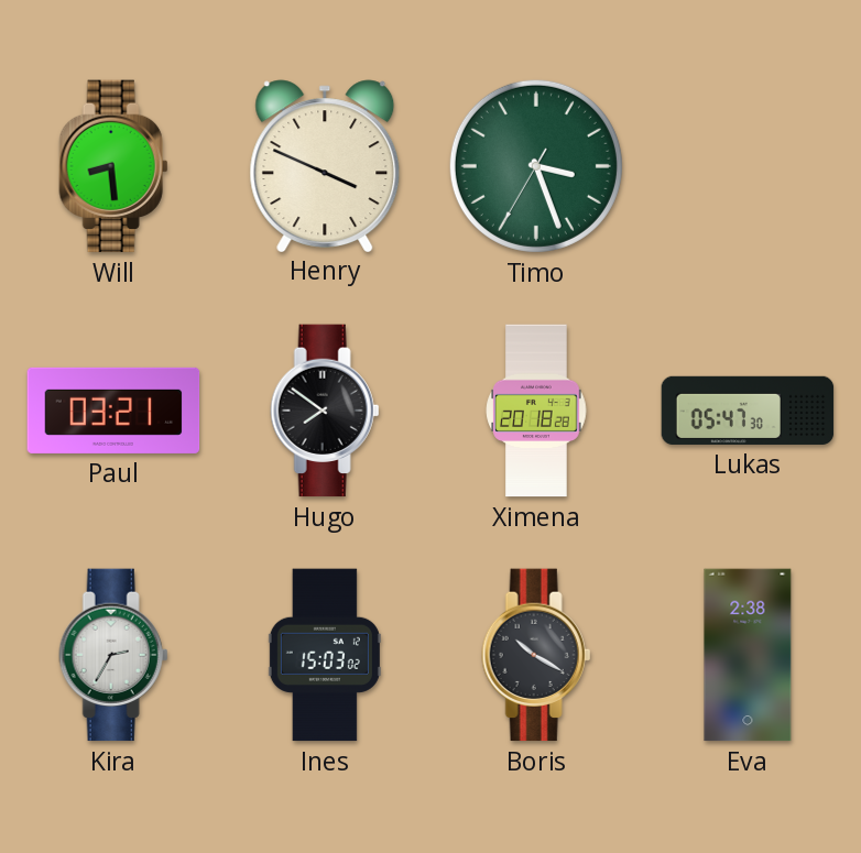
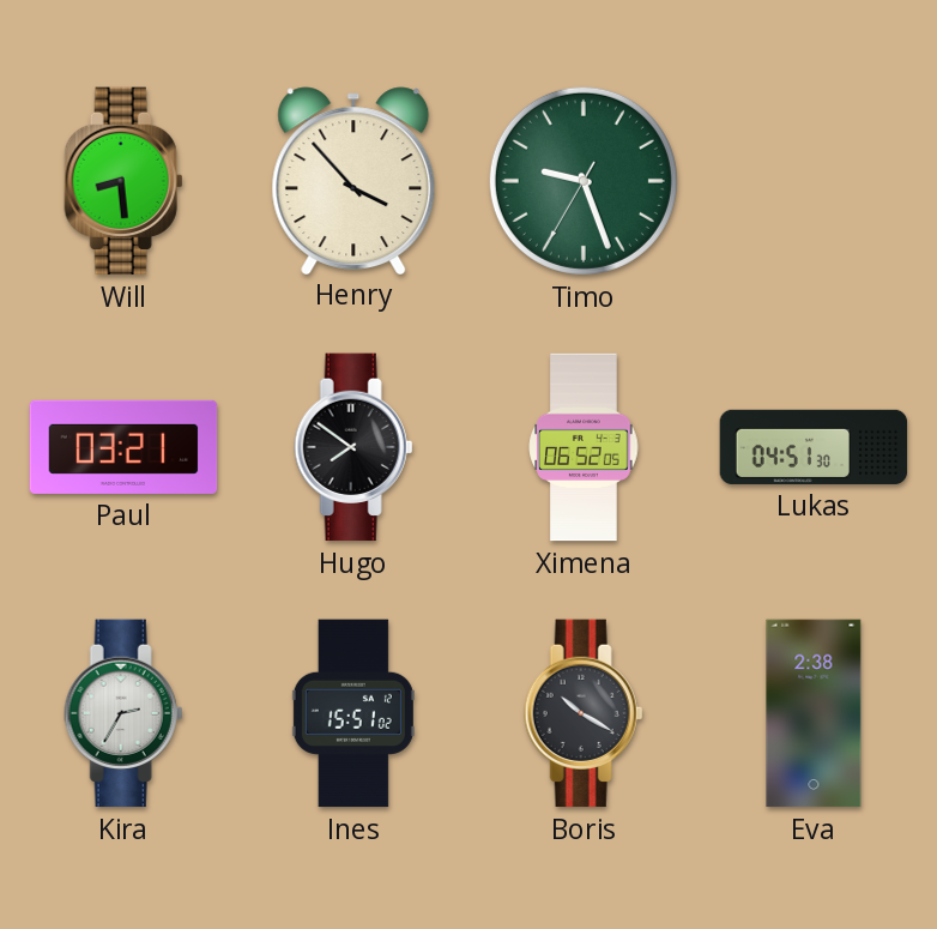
Henry: 3:49 -> 3:53 (353, 180)
Timo: 3:26 -> 9:26 (584, 181)
Ximena: 20:18 -> 06:52 (584, 447)
Lukas: 05:47 -> 04:51 (814, 447)
Ines: 15:03 -> 15:51 (353, 713)
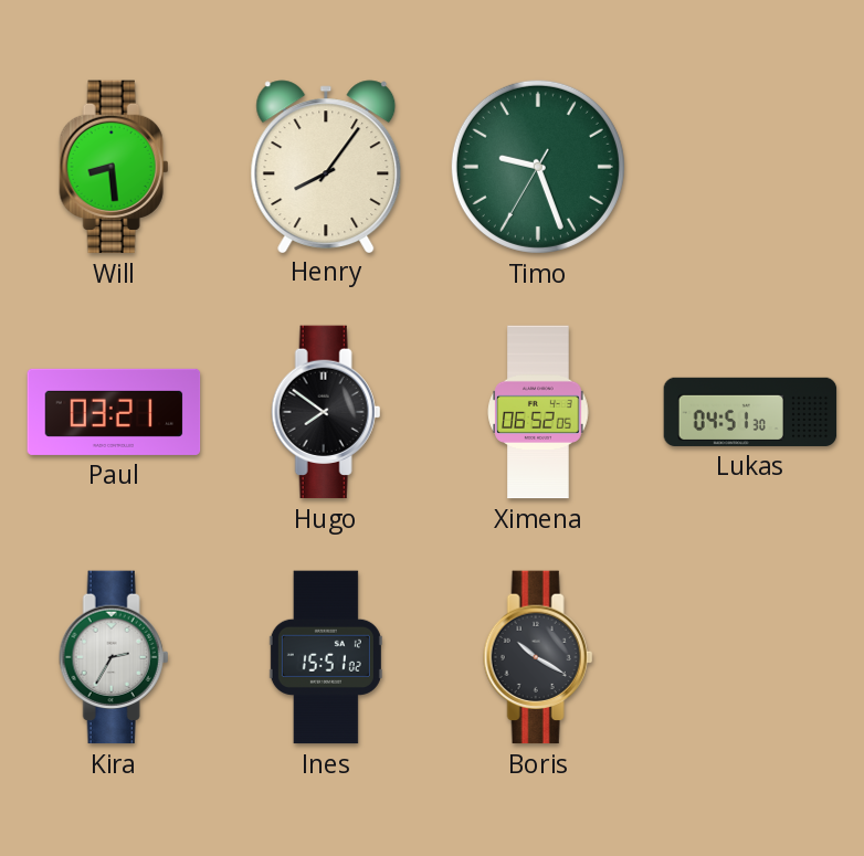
Henry: 3:53 -> 8:06 (326, 166)
Eva: 2:38 -> none (814, 713)
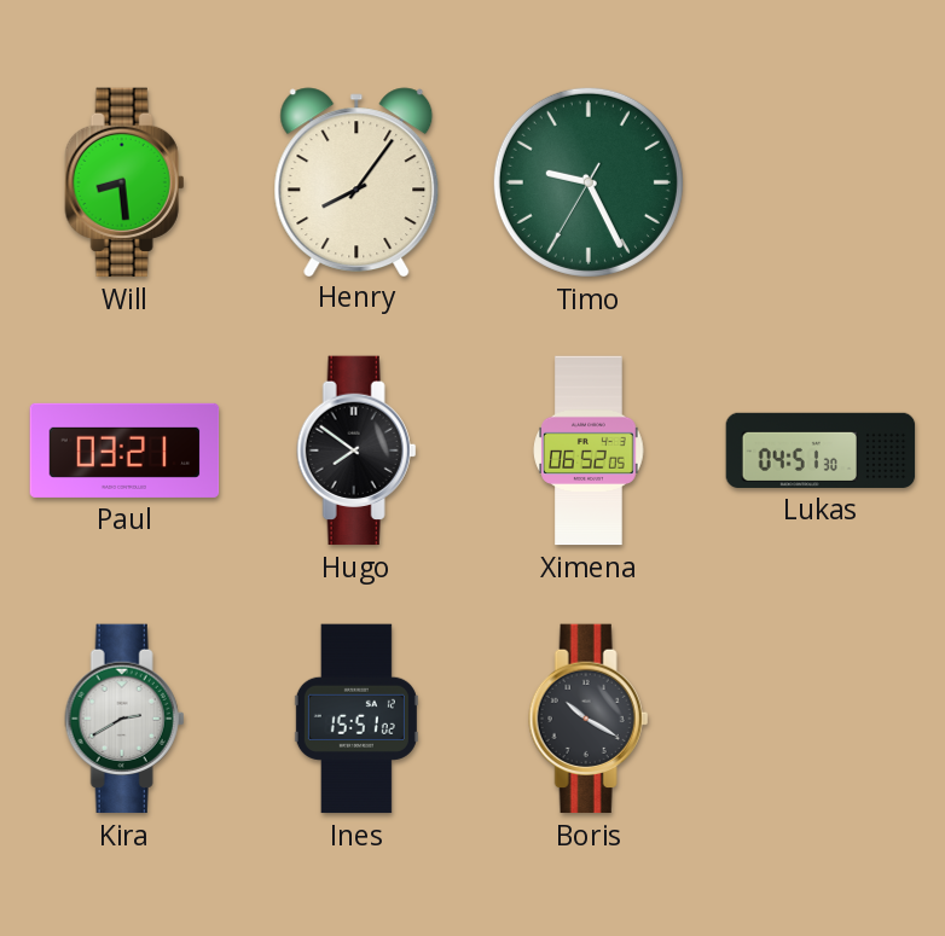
Timo: 9:26 -> 9:25 (589, 182)
Kira: 2:35 -> 2:40 (124, 719)
